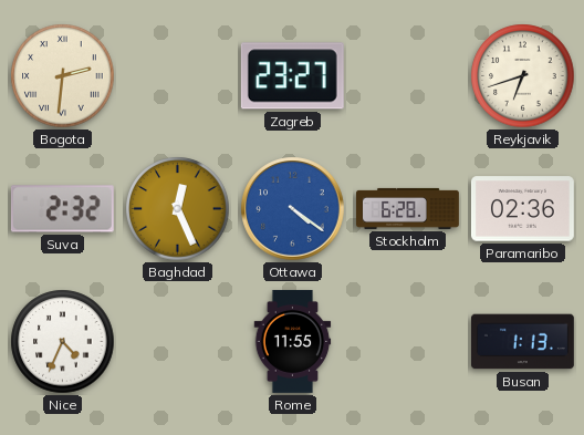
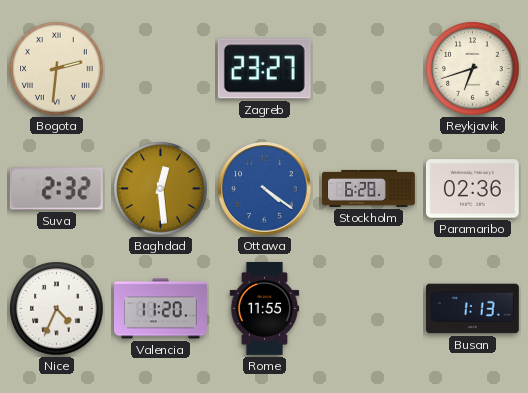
Baghdad: 12:26 -> 12:29 (161, 189)
Valencia: none -> 11:20 (161, 309)
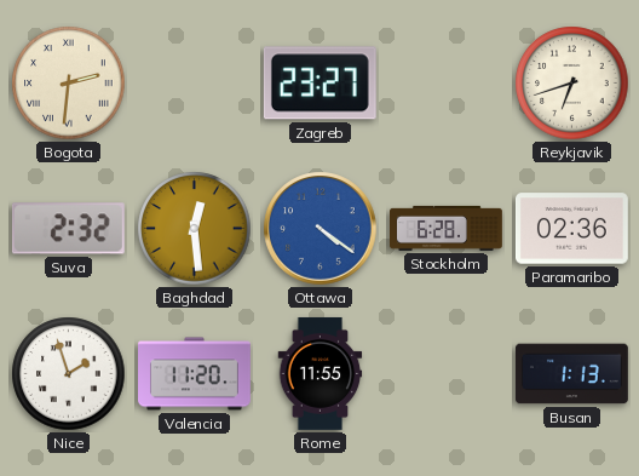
Nice: 4:34 -> 1:57 (69, 374)
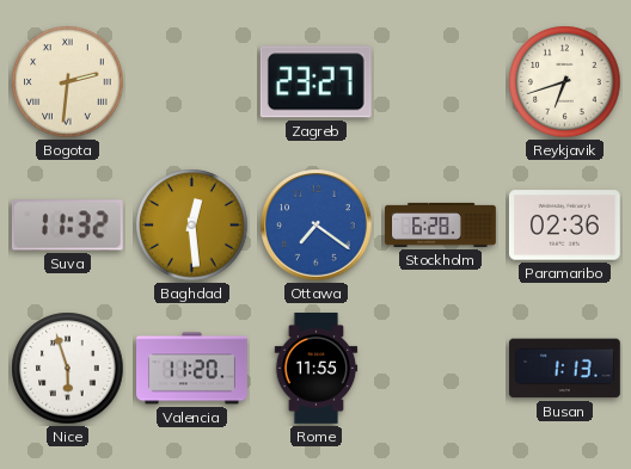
Suva: 2:32 -> 11:32 (67, 226)
Ottawa: 4:21 -> 7:21 (317, 226)
Nice: 1:57 -> 5:57 (68, 369)
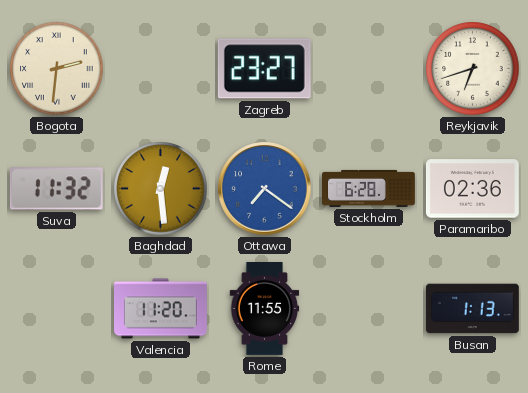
Nice: 5:57 -> none (68, 369)
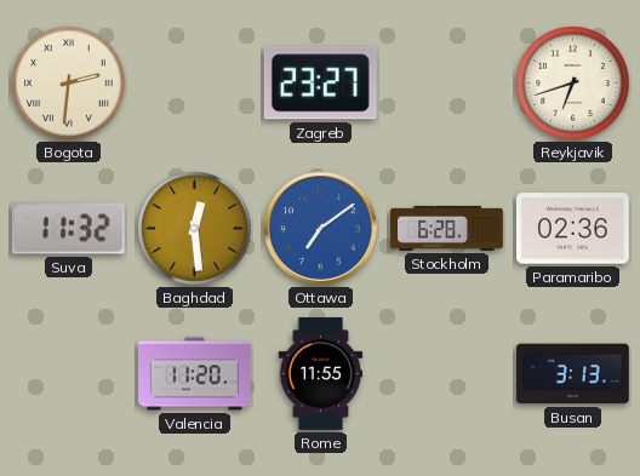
Ottawa: 7:21 -> 7:09 (321, 229)
Busan: 1:13 -> 3:13 (572, 374)
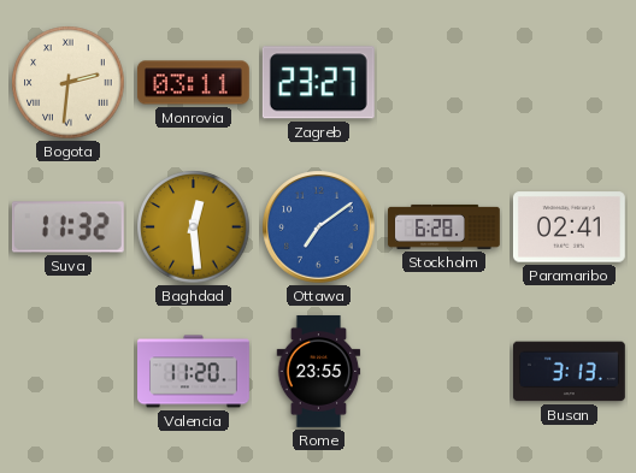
Monrovia: none -> 03:11 (193, 83)
Reykjavik: 6:42 -> none (573, 84)
Paramaribo: 02:36 -> 02:41 (569, 227)
Rome: 11:55 -> 23:55 (319, 371)
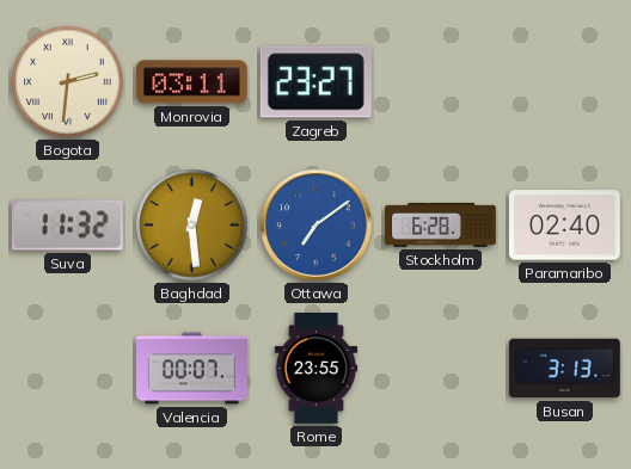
Paramaribo: 02:41 -> 02:40 (564, 226)
Valencia: 11:20 -> 00:07 (192, 369)
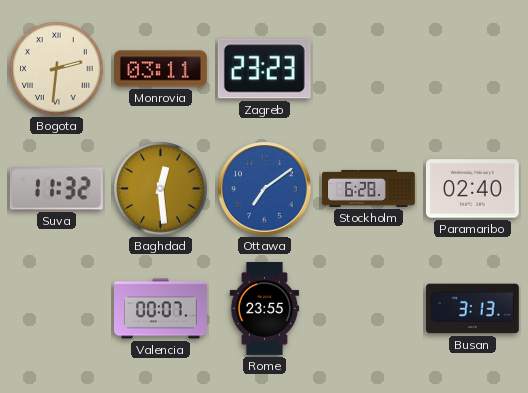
Zagreb: 23:27 -> 23:23 (264, 69)
